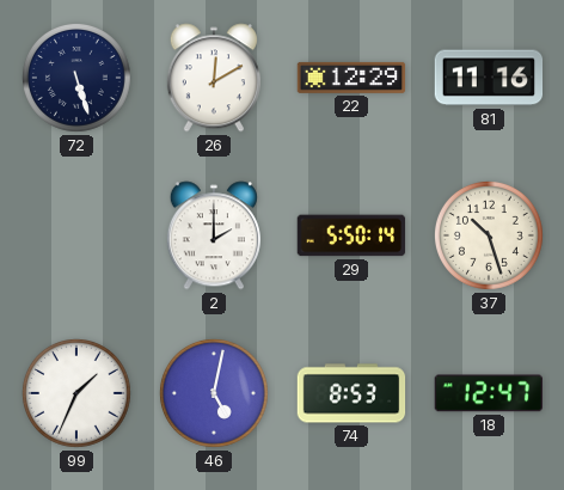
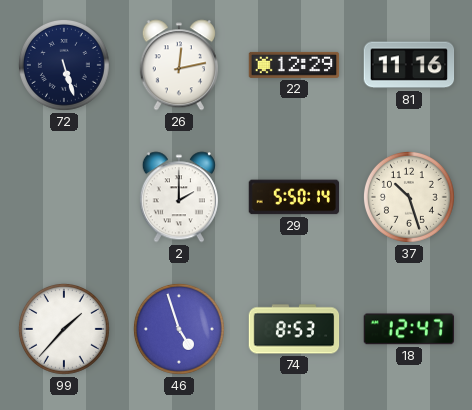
26: 12:10 -> 12:13 (179, 65)
99: 1:34 -> 1:37 (64, 329)
46: 5:02 -> 4:57 (179, 329)
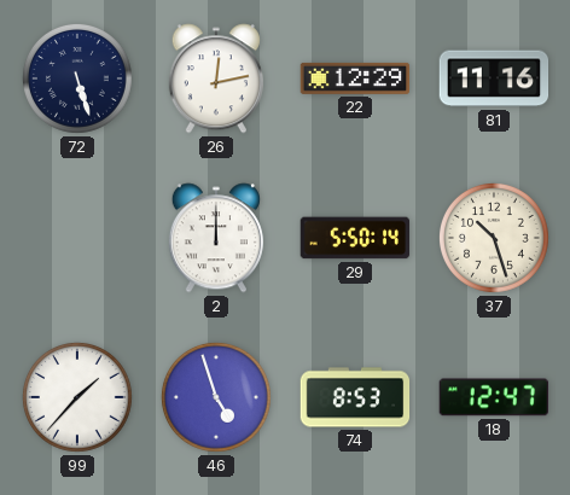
2: 2:00 -> 12:00 (216, 238)
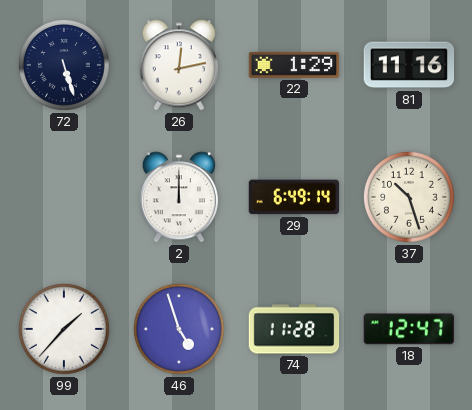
22: 12:29 -> 1:29 (294, 65)
29: 5:50 -> 6:49 (294, 197)
74: 8:53 -> 11:28 (294, 329)
